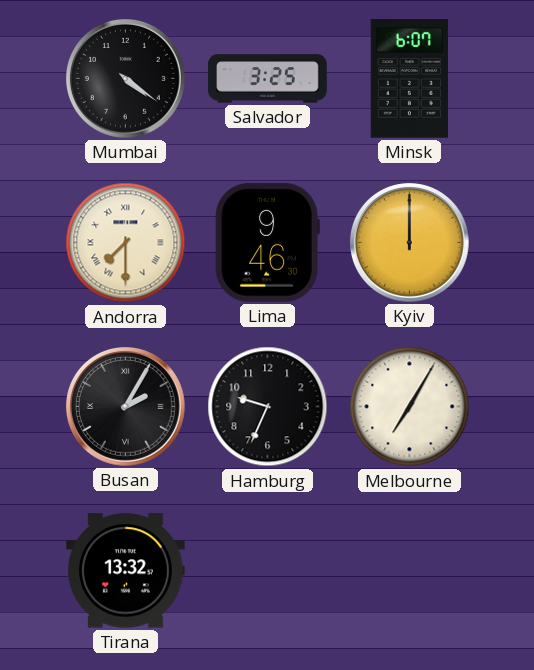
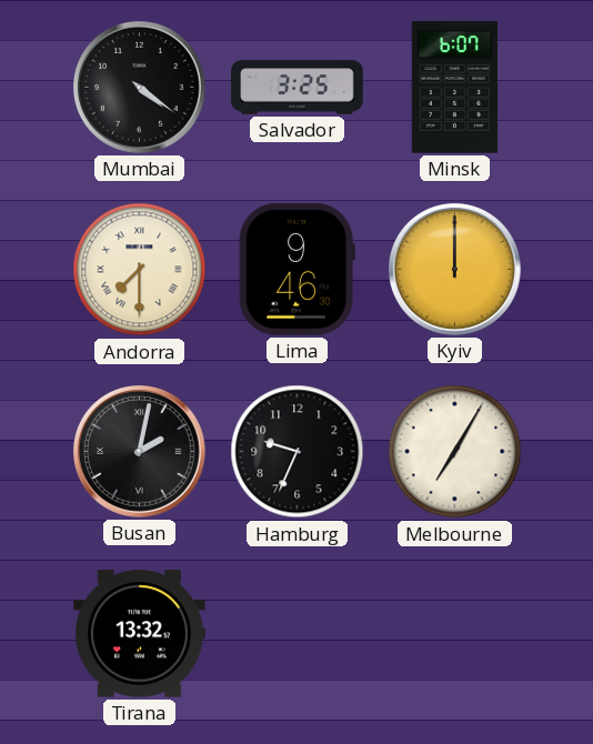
Busan: 2:05 -> 2:02 (140, 452)
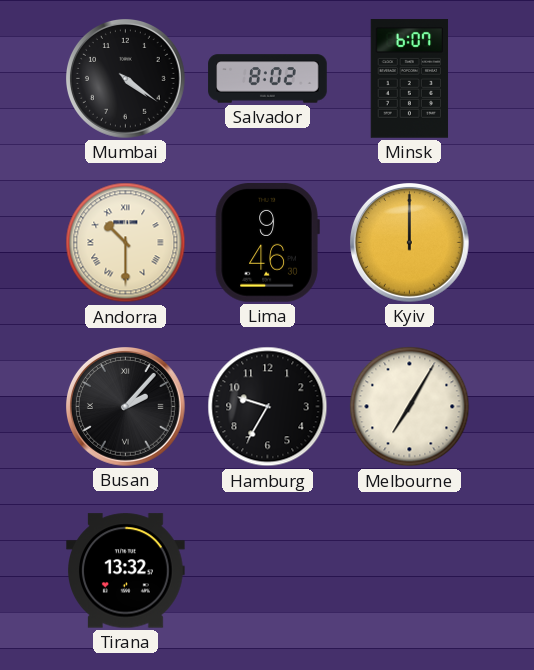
Salvador: 3:25 -> 8:02 (268, 79)
Andorra: 7:30 -> 10:30 (126, 243)
Busan: 2:02 -> 2:07 (126, 407)
Hamburg: 9:34 -> 9:35 (268, 407)
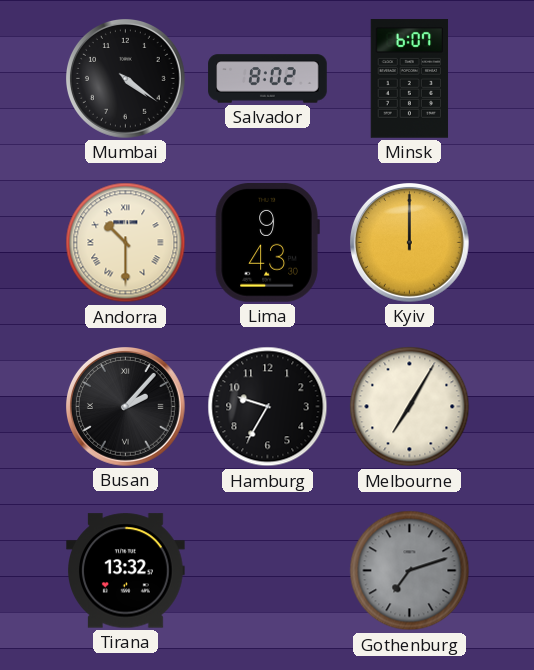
Lima: 9:46 -> 9:43 (267, 243)
Gothenburg: none -> 7:12 (410, 571)
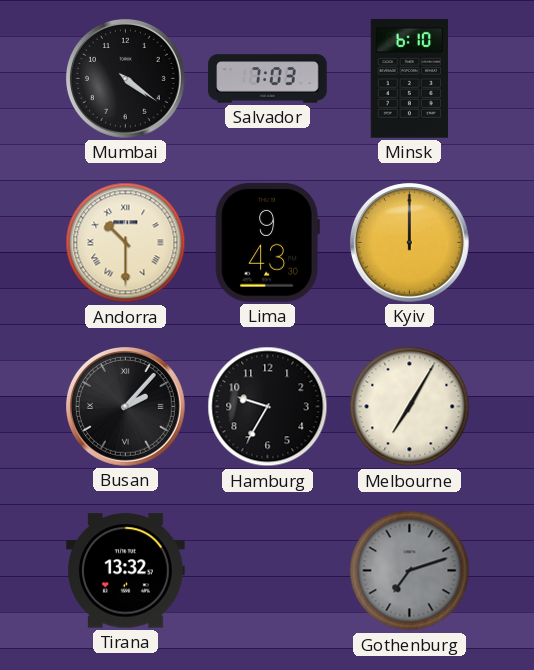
Salvador: 8:02 -> 7:03 (268, 79)
Minsk: 6:07 -> 6:10 (410, 79)
